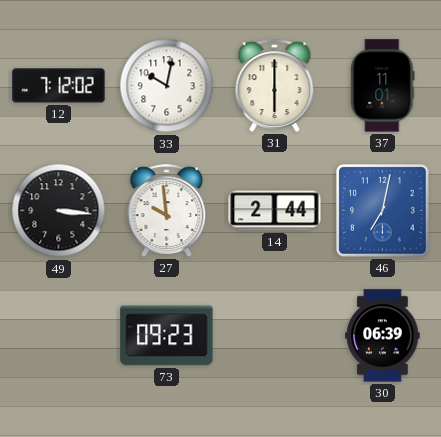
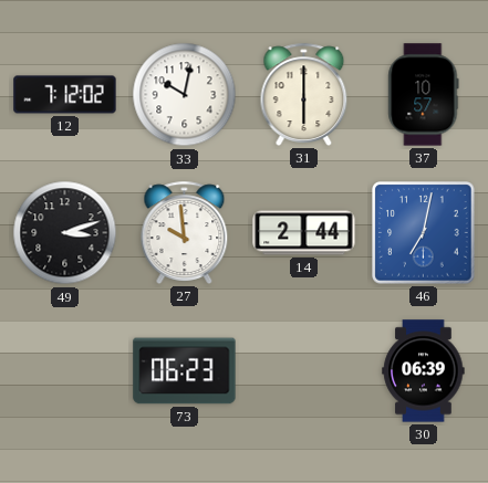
37: 11:01 -> 10:57 (424, 95)
49: 3:16 -> 3:12 (65, 233)
73: 09:23 -> 06:23 (185, 371)
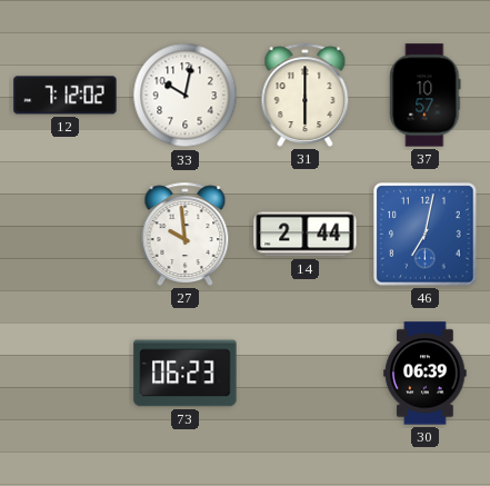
49: 3:12 -> none (65, 233)
